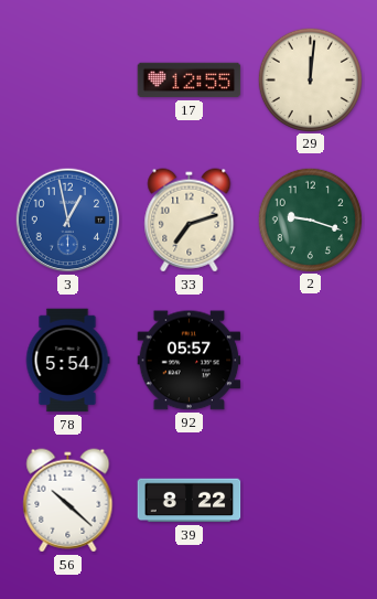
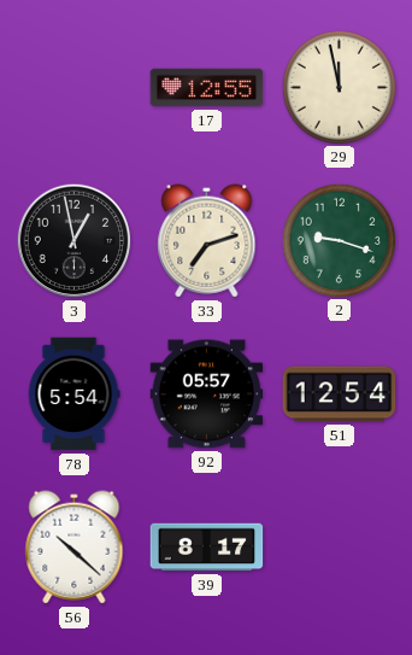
29: 12:01 -> 11:58 (339, 87)
3 dial: blue -> black (75, 241)
51: none -> 12:54 (340, 394)
39: 8:22 -> 8:17 (207, 548)
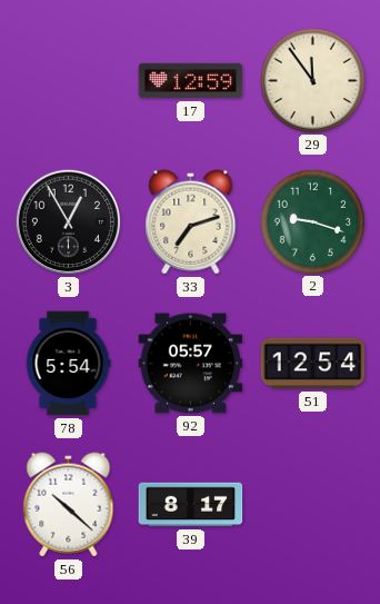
17: 12:55 -> 12:59 (191, 81)
29: 11:58 -> 11:54 (312, 80)
3: 12:58 -> 12:55 (69, 222)
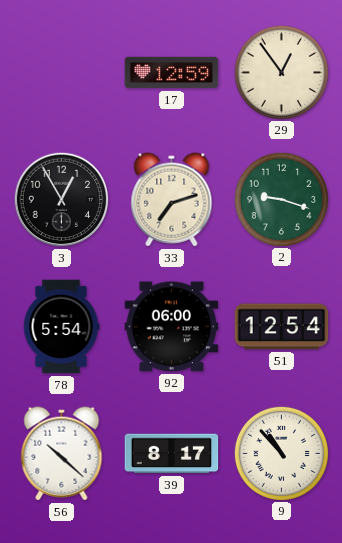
29: 11:54 -> 12:54 (281, 72)
92: 05:57 -> 06:00 (172, 327)
9: none -> 10:53 (281, 453)
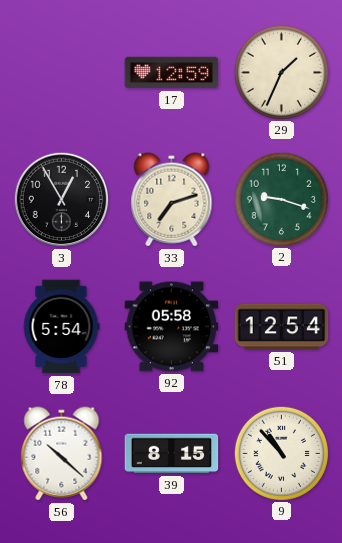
29: 12:54 -> 1:34 (281, 72)
92: 06:00 -> 05:58 (172, 327)
39: 8:17 -> 8:15 (172, 454)
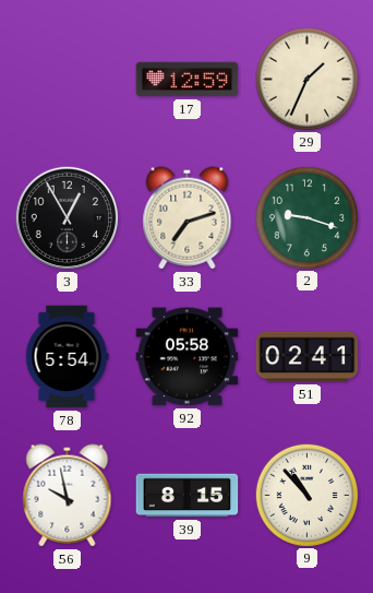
51: 12:54 -> 02:41 (308, 357)
56: 10:22 -> 9:58 (68, 496)
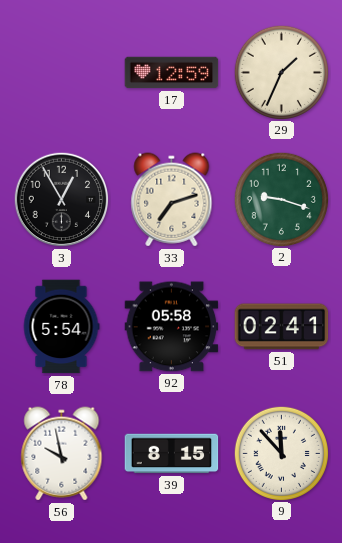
9: 10:53 -> 11:53 (281, 453)
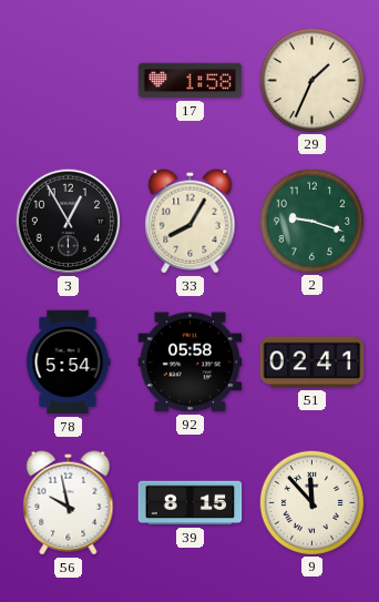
17: 12:59 -> 1:58 (191, 81)
33: 7:12 -> 8:05 (191, 222)
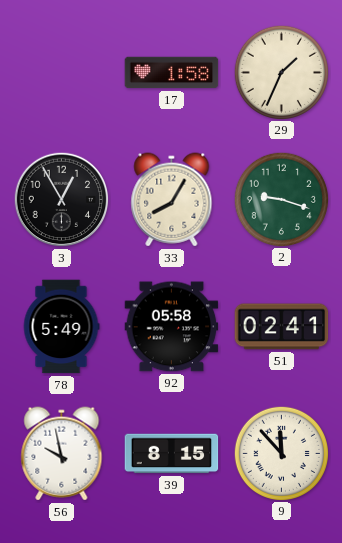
78: 5:54 -> 5:49 (61, 327)
